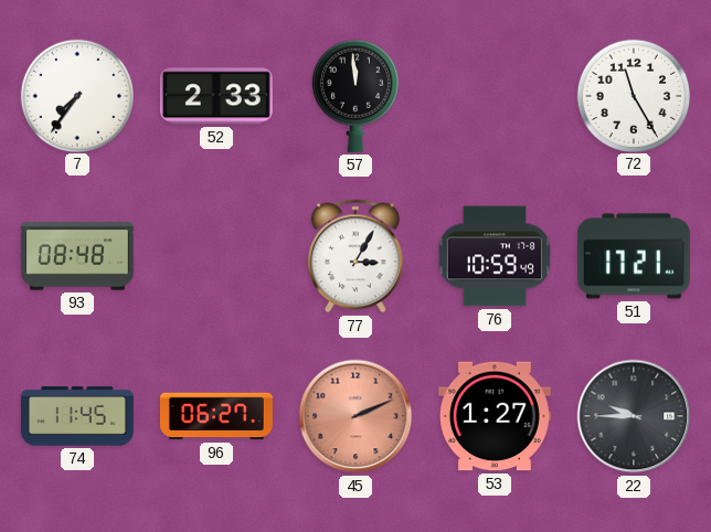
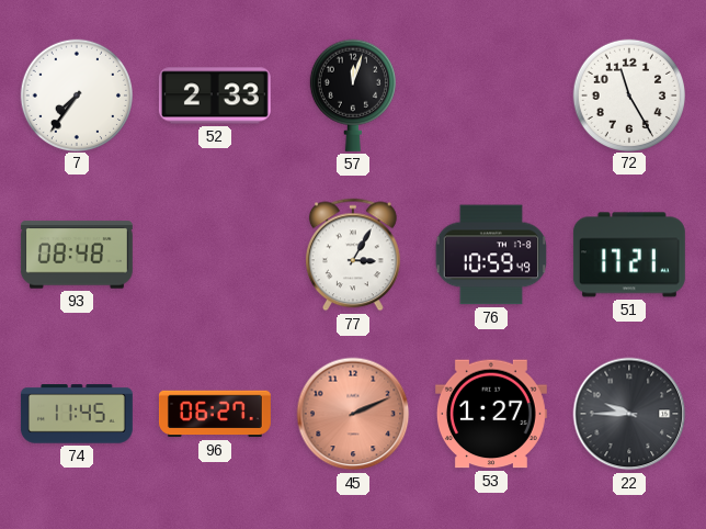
57: 11:59 -> 12:03 (353, 95)
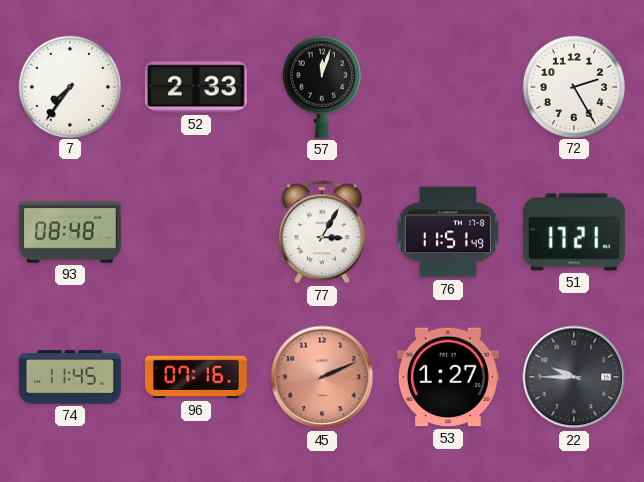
72: 11:25 -> 2:25 (573, 86)
76: 10:59 -> 11:51 (448, 232)
96: 06:27 -> 07:16 (196, 377)
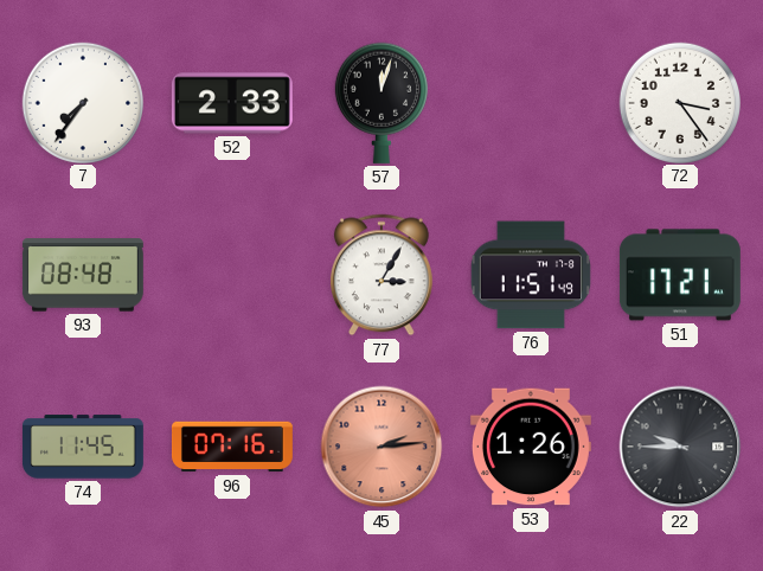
72: 2:25 -> 3:24 (679, 102)
45: 2:11 -> 2:14 (381, 447)
53: 1:27 -> 1:26 (531, 447)
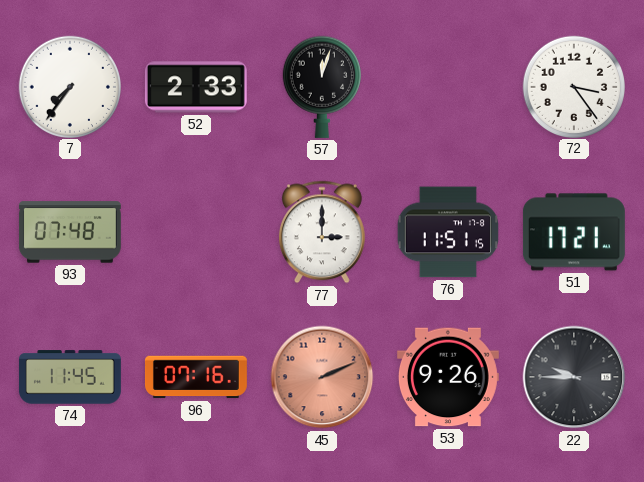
93: 08:48 -> 07:48 (70, 232)
77: 3:05 -> 3:00 (322, 232)
76: 11:51:49 -> 11:51:15 (448, 232)
45: 2:14 -> 2:11 (322, 377)
53: 1:26 -> 9:26 (448, 377)
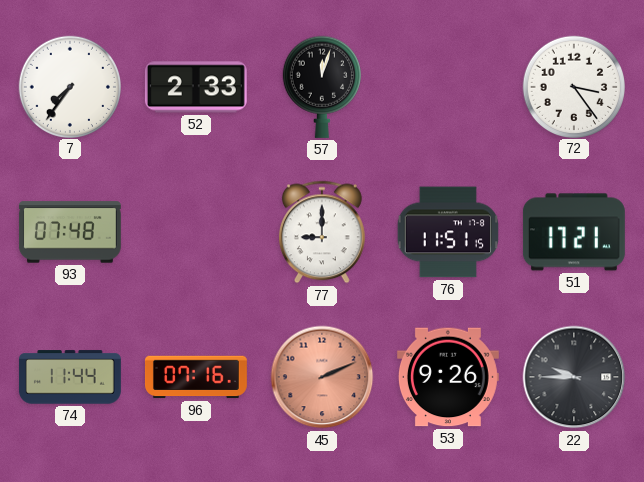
77: 3:00 -> 9:00 (322, 232)
74: 11:45 -> 11:44 (70, 377)
